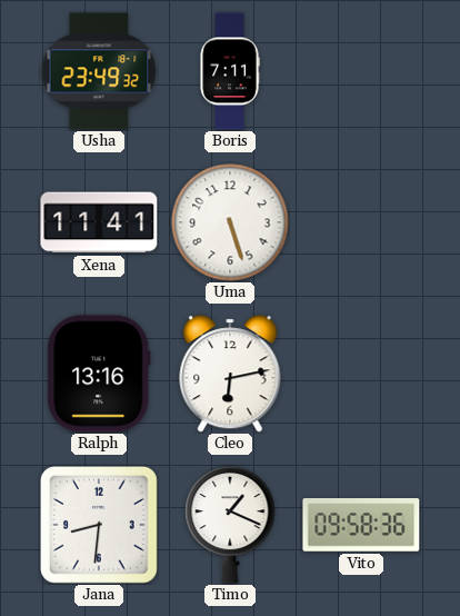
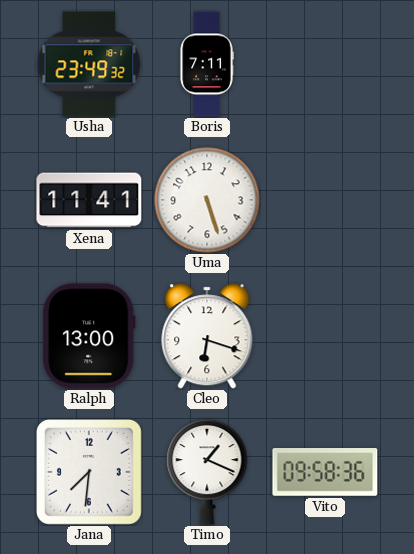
Ralph: 13:16 -> 13:00 (89, 336)
Cleo: 6:13 -> 6:18 (207, 336)
Jana: 8:31 -> 7:31 (90, 473)
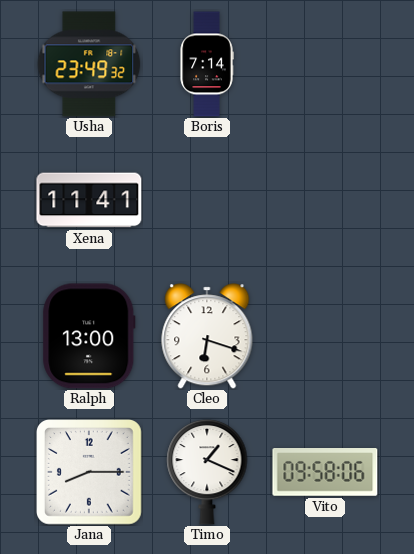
Boris: 7:11 -> 7:14 (207, 64)
Uma: 5:27 -> none (207, 200)
Jana: 7:31 -> 8:15 (90, 473)
Vito: 09:58:36 -> 09:58:06 (325, 472)
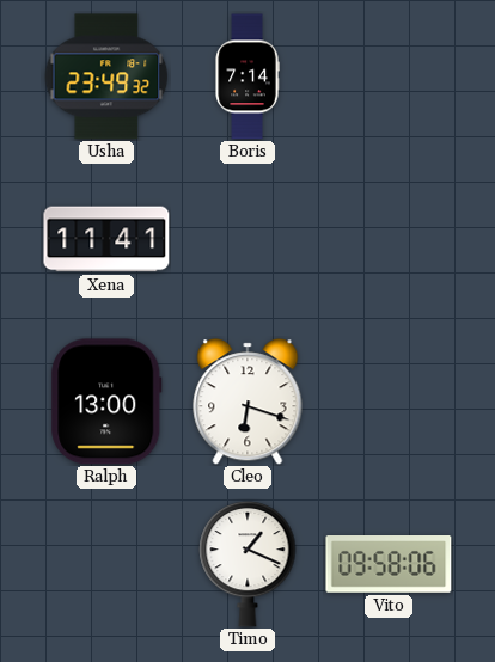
Jana: 8:15 -> none (90, 473)
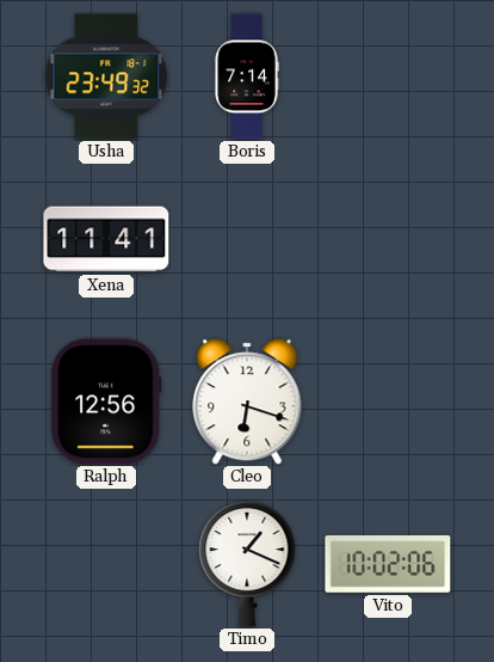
Ralph: 13:00 -> 12:56 (106, 402)
Vito: 09:58 -> 10:02 (388, 564)
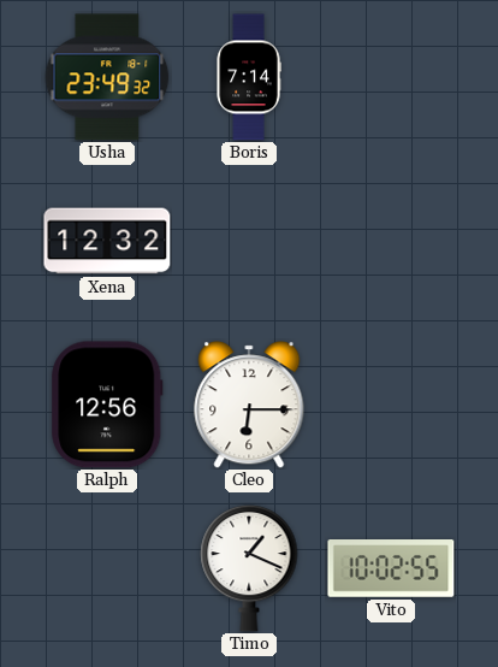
Xena: 11:41 -> 12:32 (107, 241)
Cleo: 6:18 -> 6:15 (249, 405)
Vito: 10:02:06 -> 10:02:55 (391, 568)
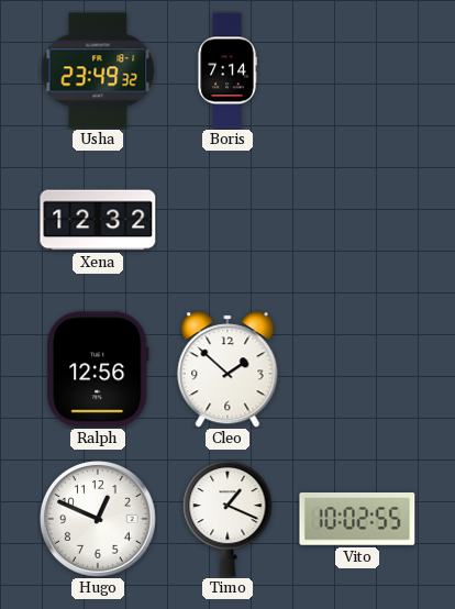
Cleo: 6:15 -> 1:52 (227, 369)
Hugo: none -> 12:49 (99, 520)
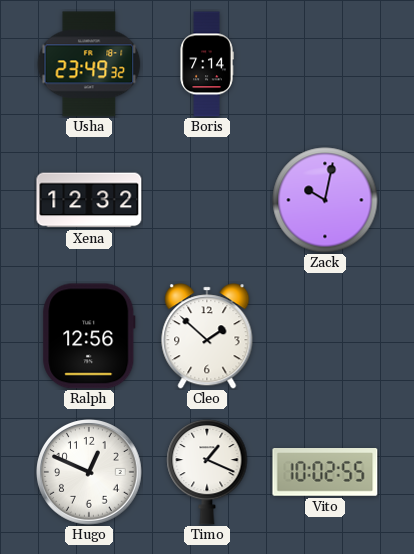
Zack: none -> 10:02 (325, 200)
